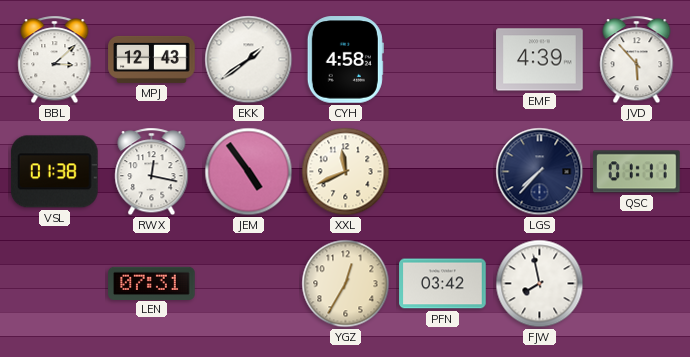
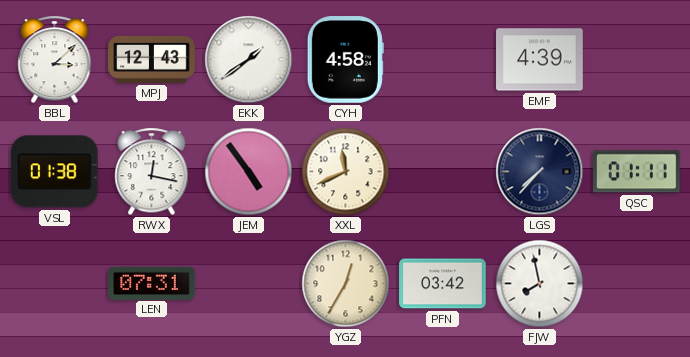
JVD: 5:53 -> none (637, 60)
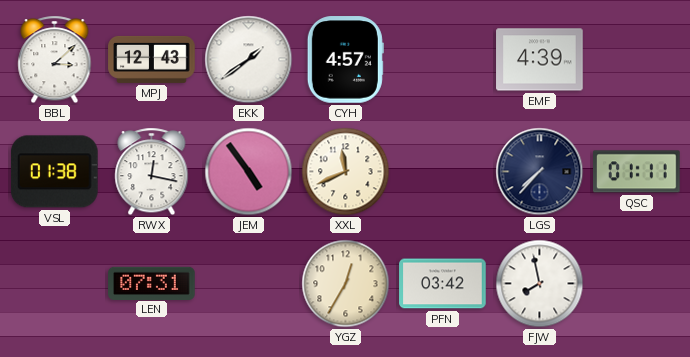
CYH: 4:58 -> 4:57 (345, 60)
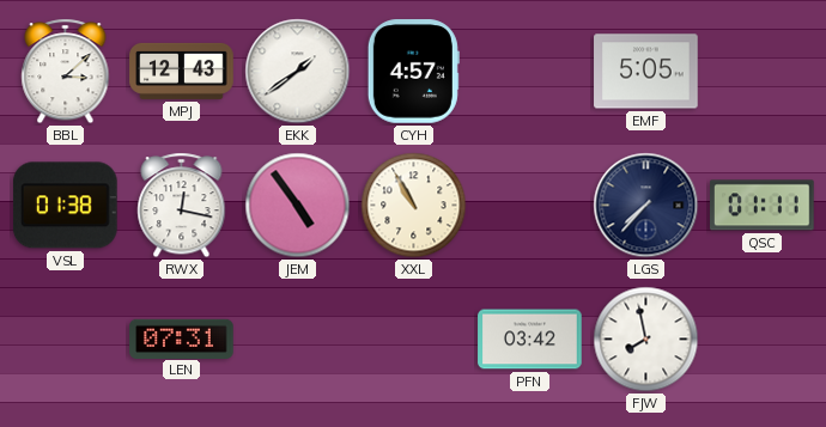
EMF: 4:39 -> 5:05 (646, 72)
XXL: 11:41 -> 10:55 (414, 206)
YGZ: 12:35 -> none (346, 284)
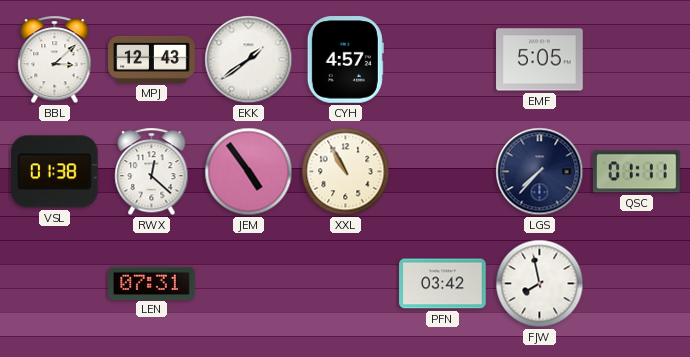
RWX: 12:17 -> 12:22 (152, 172)
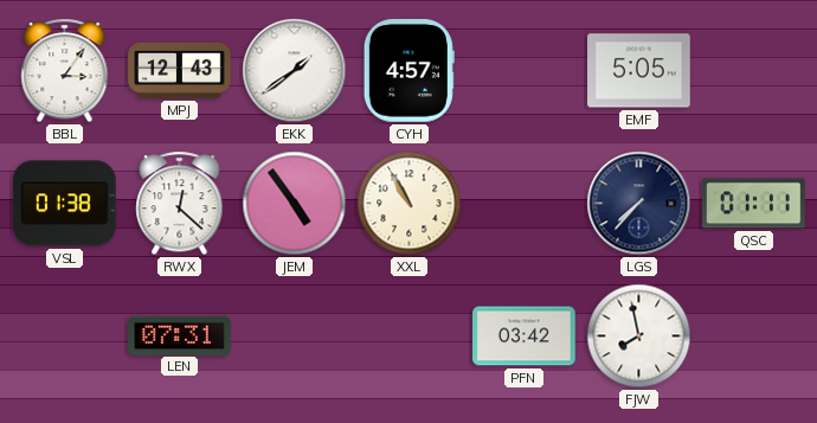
BBL: 3:08 -> 3:06 (65, 71)
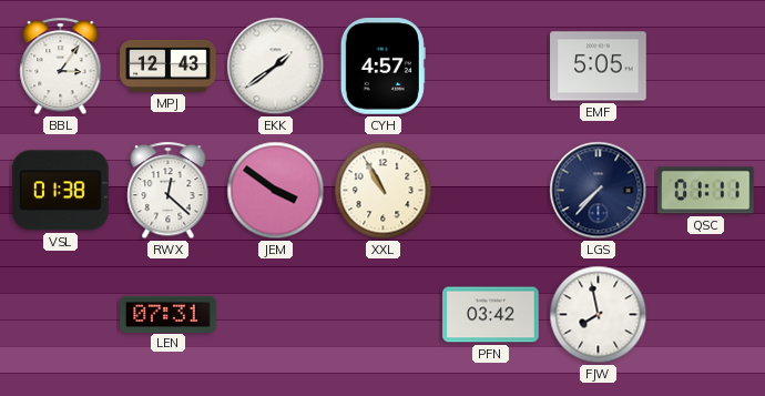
JEM: 4:54 -> 3:51 (276, 191)
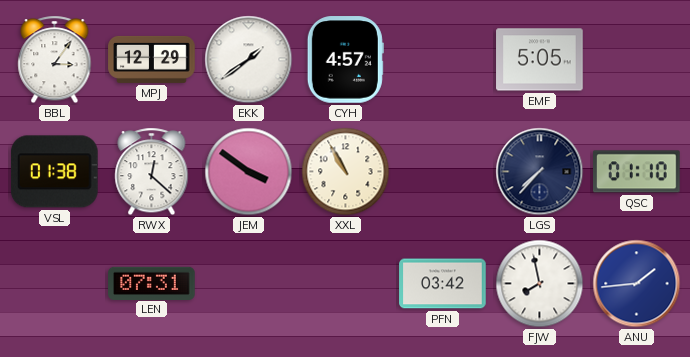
MPJ: 12:43 -> 12:29 (152, 59)
QSC: 01:11 -> 01:10 (637, 172)
ANU: none -> 1:44 (637, 284)
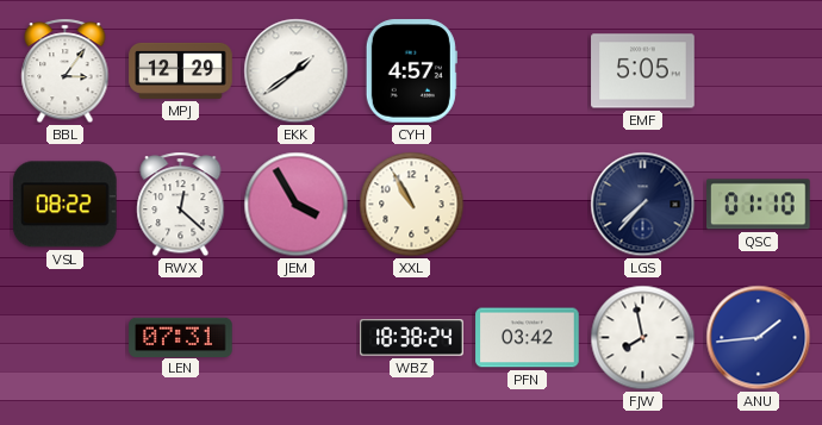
VSL: 01:38 -> 08:22 (66, 205)
JEM: 3:51 -> 3:55 (297, 205)
WBZ: none -> 18:38 (412, 338)
